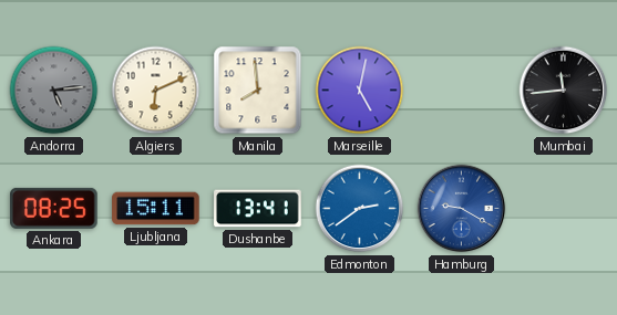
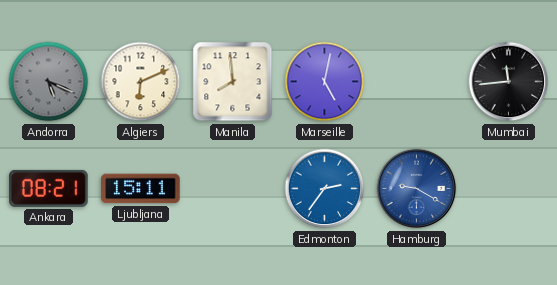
Andorra: 5:14 -> 5:19 (49, 82)
Ankara: 08:25 -> 08:21 (49, 188)
Dushanbe: 13:41 -> none (258, 209)
Edmonton: 2:39 -> 2:36 (325, 189)
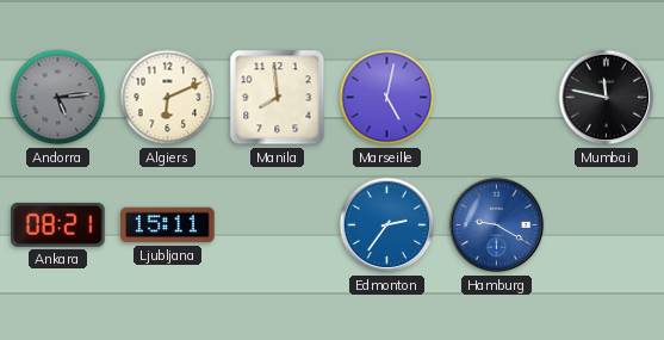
Andorra: 5:19 -> 5:14 (58, 98)
Mumbai: 11:44 -> 11:47 (607, 98)
